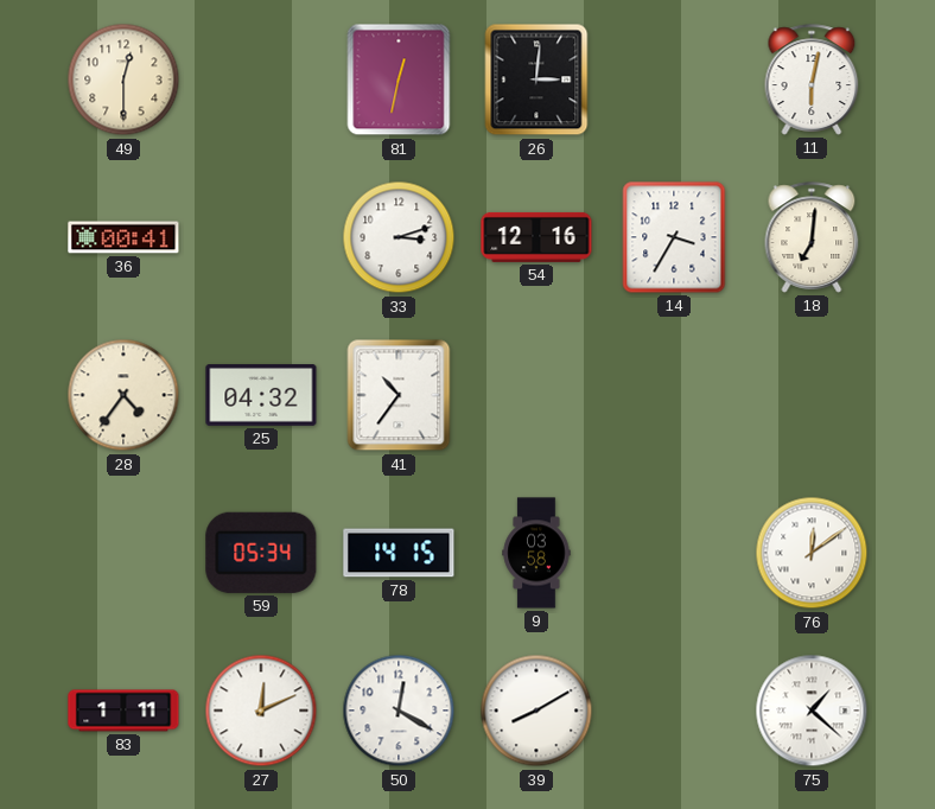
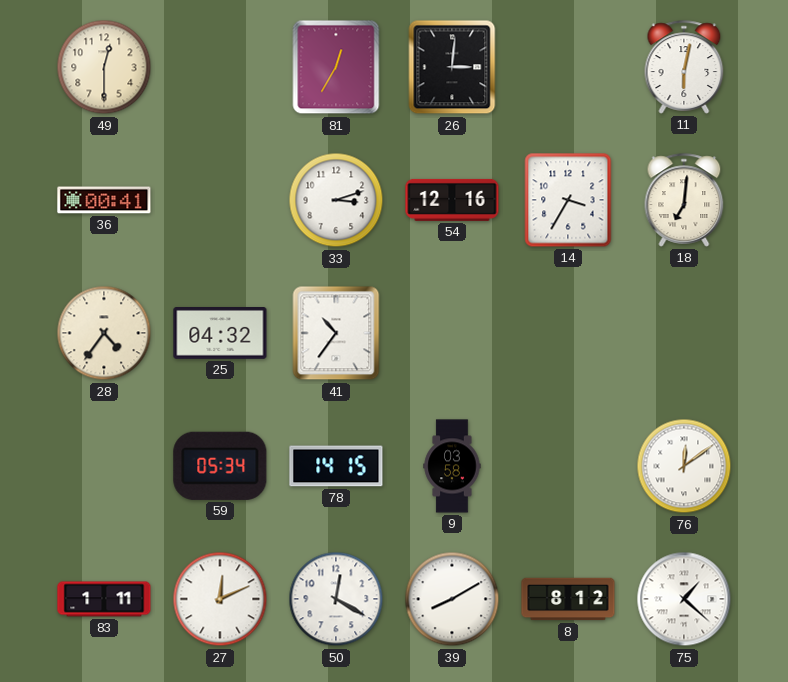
81: 12:32 -> 12:35 (336, 67)
8: none -> 8:12 (568, 599)
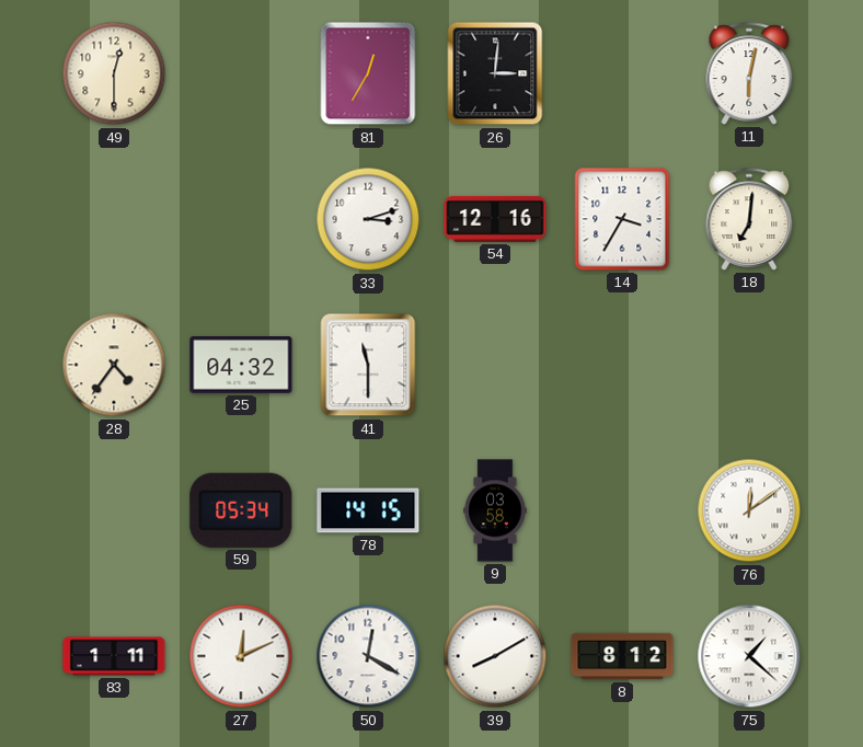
36: 00:41 -> none (104, 200)
41: 10:36 -> 11:30 (368, 365)
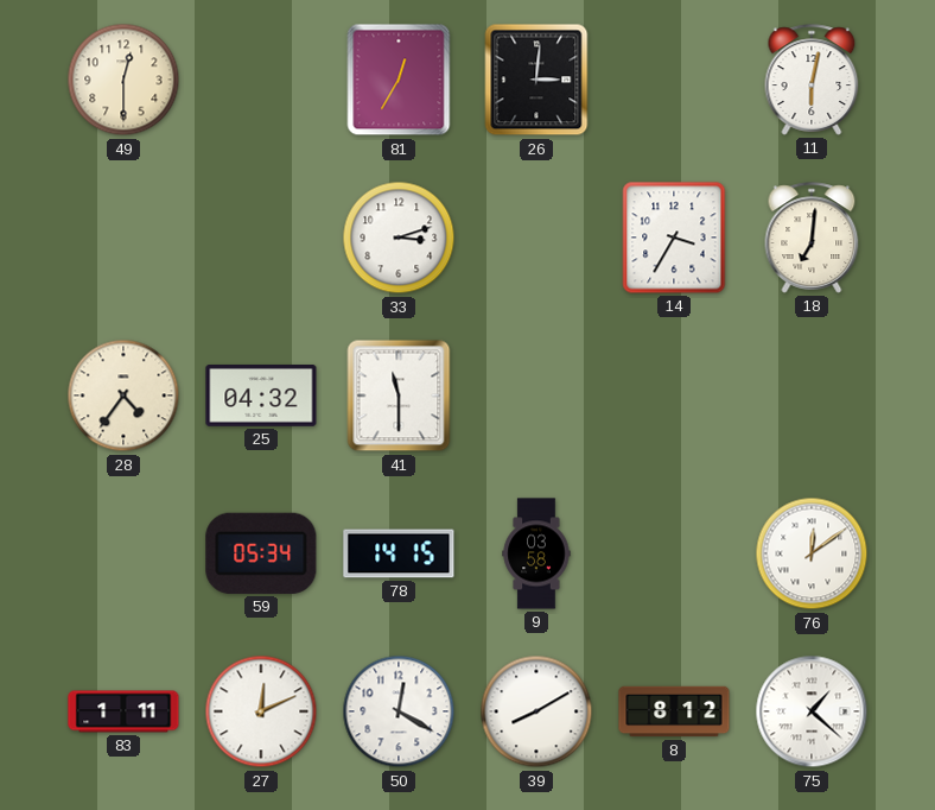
54: 12:16 -> none (495, 219)
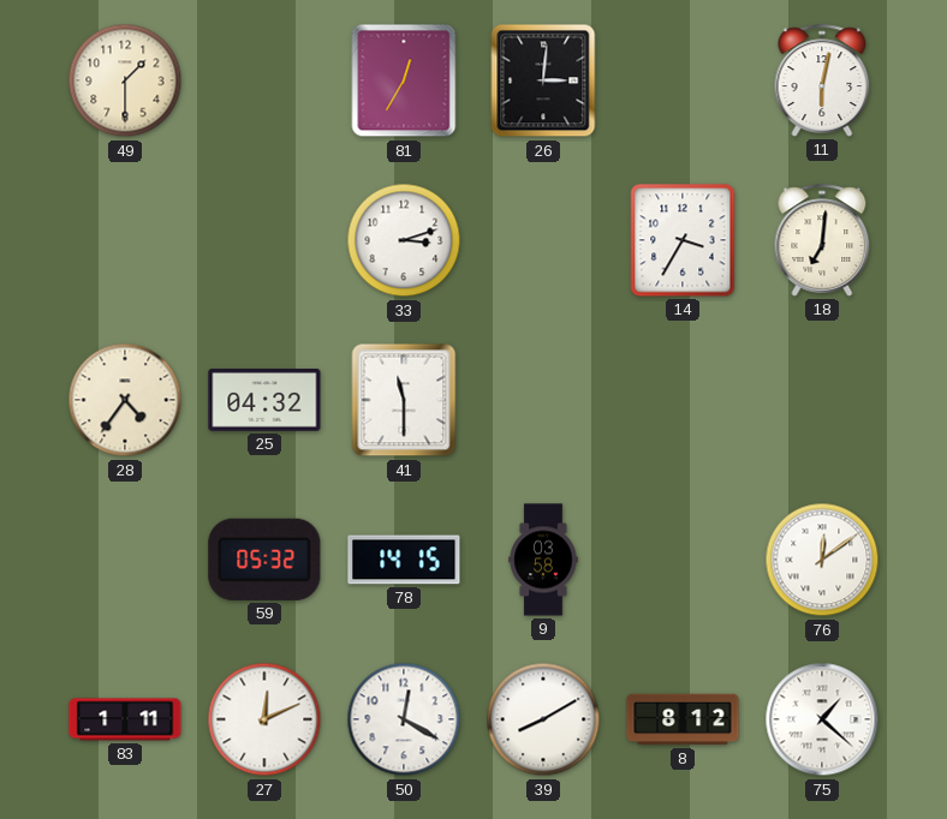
49: 12:30 -> 1:30 (125, 80)
59: 05:34 -> 05:32 (264, 560)
